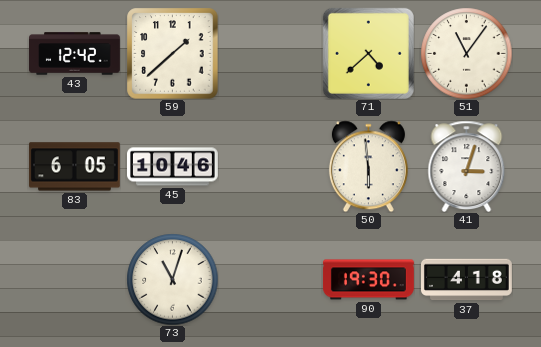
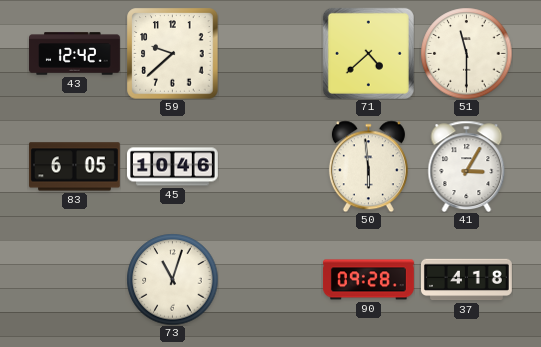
59: 1:38 -> 9:38 (172, 53)
51: 11:06 -> 11:30 (466, 53)
41: 3:03 -> 3:05 (467, 166)
90: 19:30 -> 09:28 (368, 280)
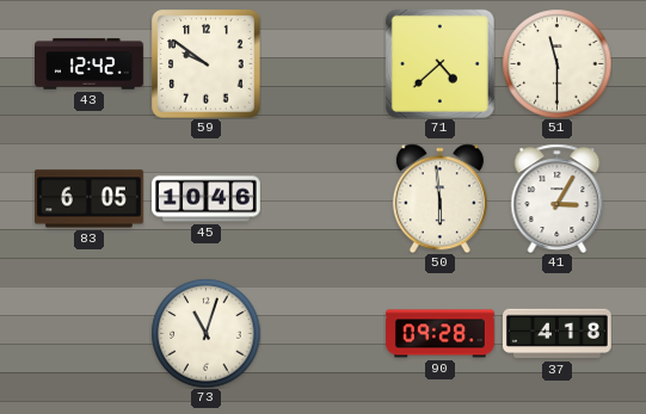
59: 9:38 -> 9:51 (205, 63)
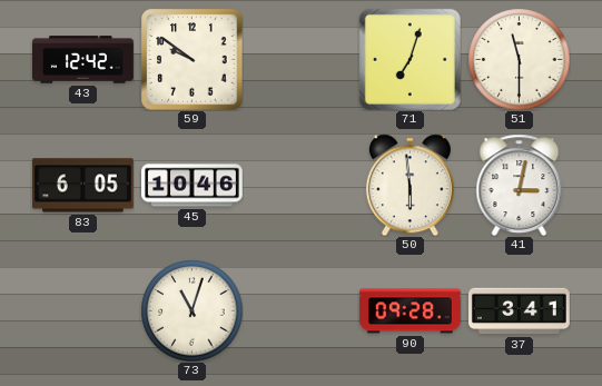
71: 4:38 -> 7:03 (409, 59)
41: 3:05 -> 3:02 (520, 185)
37: 4:18 -> 3:41 (520, 311)
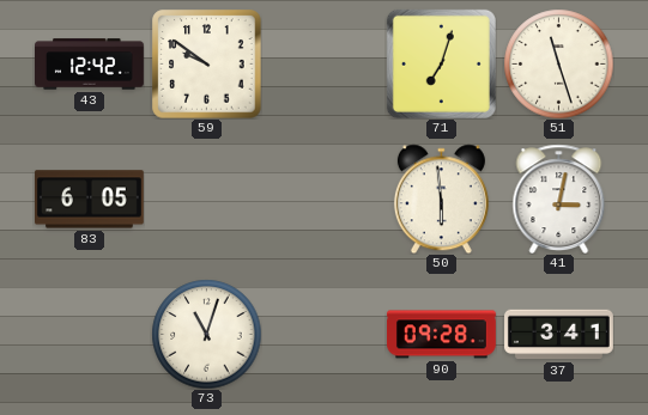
51: 11:30 -> 11:27 (558, 63)
45: 10:46 -> none (193, 186)
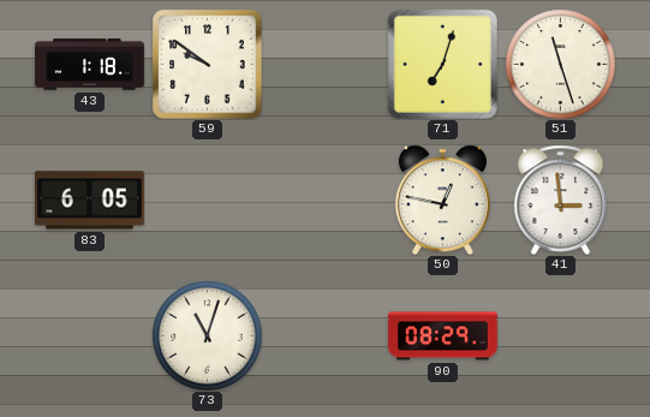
43: 12:42 -> 1:18 (90, 65)
50: 5:59 -> 12:47 (442, 199)
41: 3:02 -> 2:59 (561, 199)
90: 09:28 -> 08:29 (442, 336)
37: 3:41 -> none (559, 335)
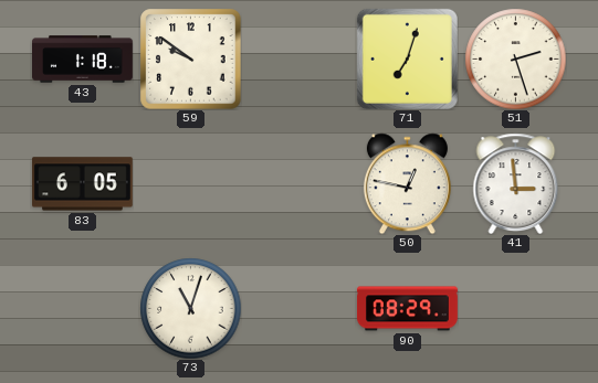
51: 11:27 -> 2:27 (515, 58)
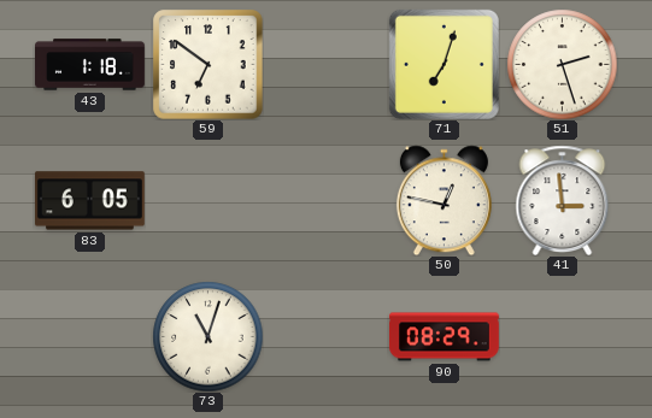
59: 9:51 -> 6:51 (207, 64)
